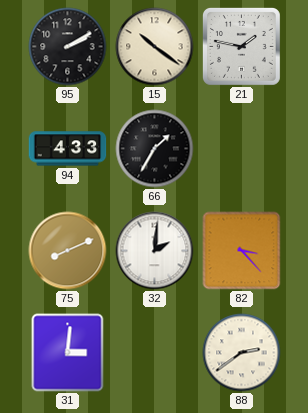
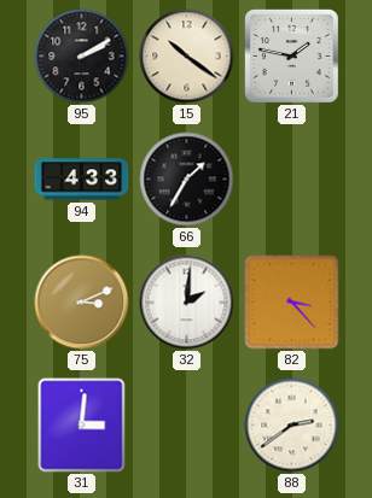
75: 8:11 -> 3:11 (82, 303)
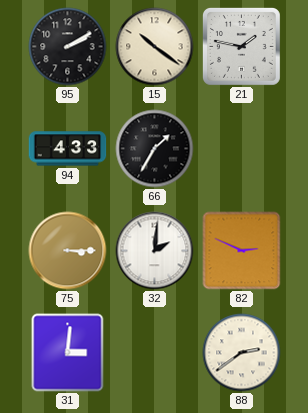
75: 3:11 -> 3:15 (68, 251)
82: 3:23 -> 2:49 (242, 251)
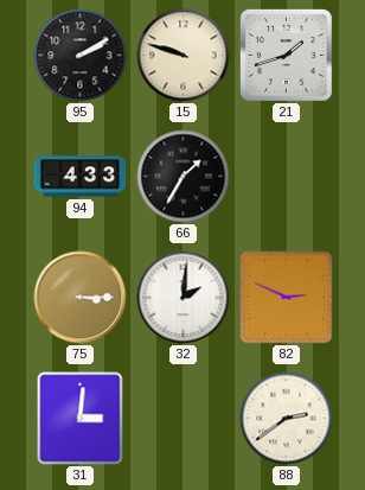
15: 10:21 -> 9:48 (184, 56)
21: 1:47 -> 1:42 (286, 55)
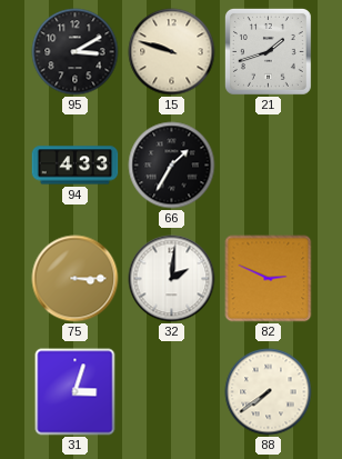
95: 2:10 -> 3:10 (76, 52)
31: 3:01 -> 3:03 (76, 392)
88: 2:39 -> 7:39 (269, 392)
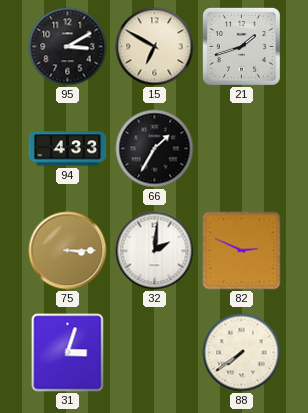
15: 9:48 -> 6:50 (155, 47)
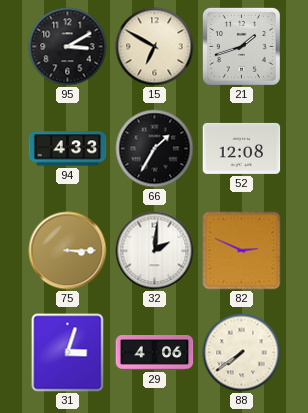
52: none -> 12:08 (242, 148)
29: none -> 4:06 (155, 353)
